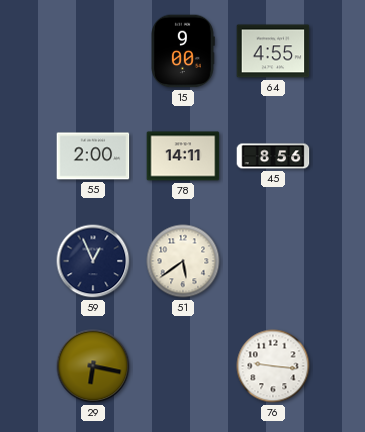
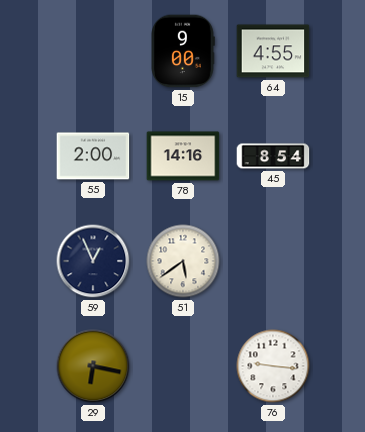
78: 14:11 -> 14:16 (183, 156)
45: 8:56 -> 8:54 (273, 156)
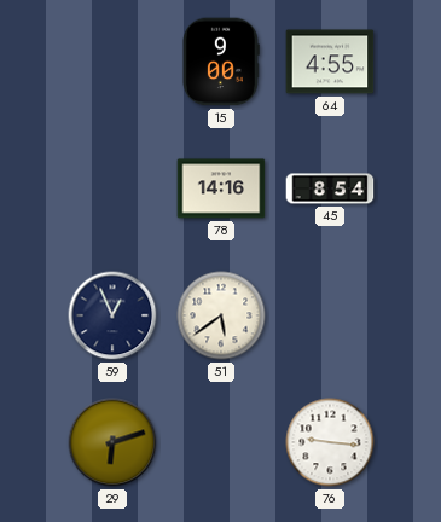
55: 2:00 -> none (93, 156)
29: 6:17 -> 6:12 (112, 442)
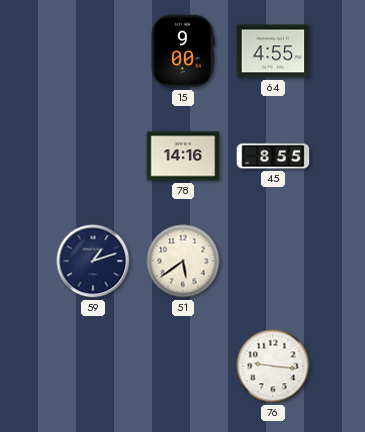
45: 8:54 -> 8:55 (273, 156)
59: 12:56 -> 1:12 (93, 261)
29: 6:12 -> none (112, 442)
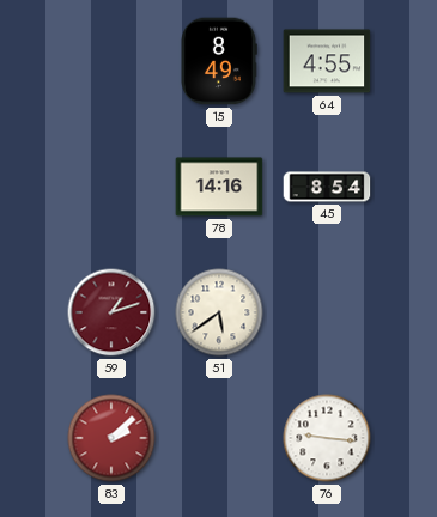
15: 9:00 -> 8:49 (219, 61)
45: 8:55 -> 8:54 (327, 187)
59 dial: navy -> burgundy (111, 312)
83: none -> 2:08 (111, 438)
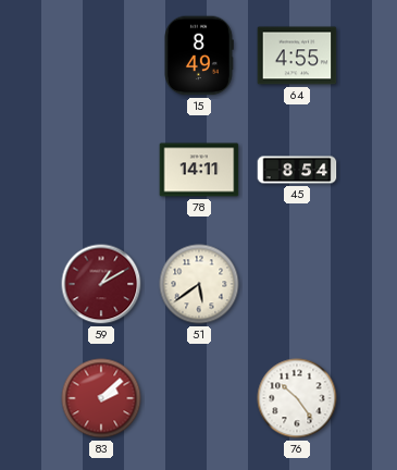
78: 14:16 -> 14:11 (199, 170)
59: 1:12 -> 1:10 (101, 284)
76: 9:16 -> 10:24 (297, 398)
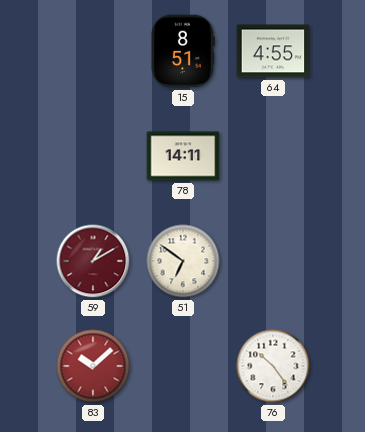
15: 8:49 -> 8:51 (183, 51)
45: 8:54 -> none (297, 170)
51: 5:39 -> 6:51 (183, 261)
83: 2:08 -> 10:08 (93, 366)
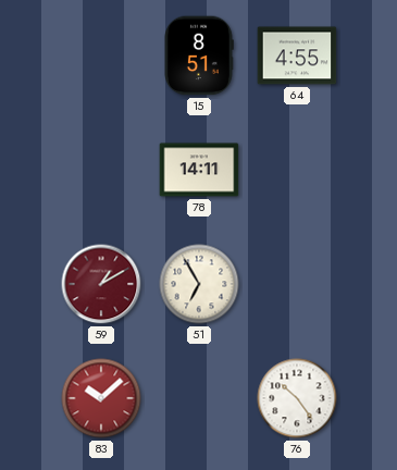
51: 6:51 -> 6:55 (199, 284)
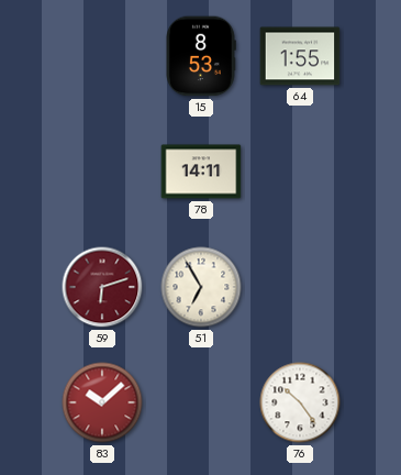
15: 8:51 -> 8:53 (201, 56)
64: 4:55 -> 1:55 (300, 56)
59: 1:10 -> 6:12 (102, 287)
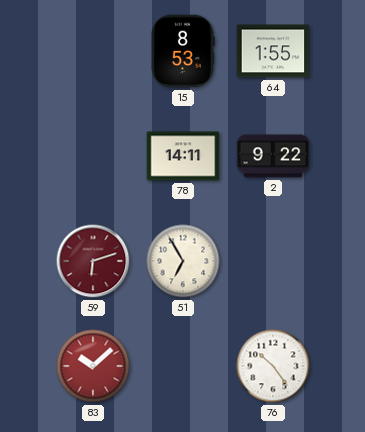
2: none -> 9:22 (273, 156)
